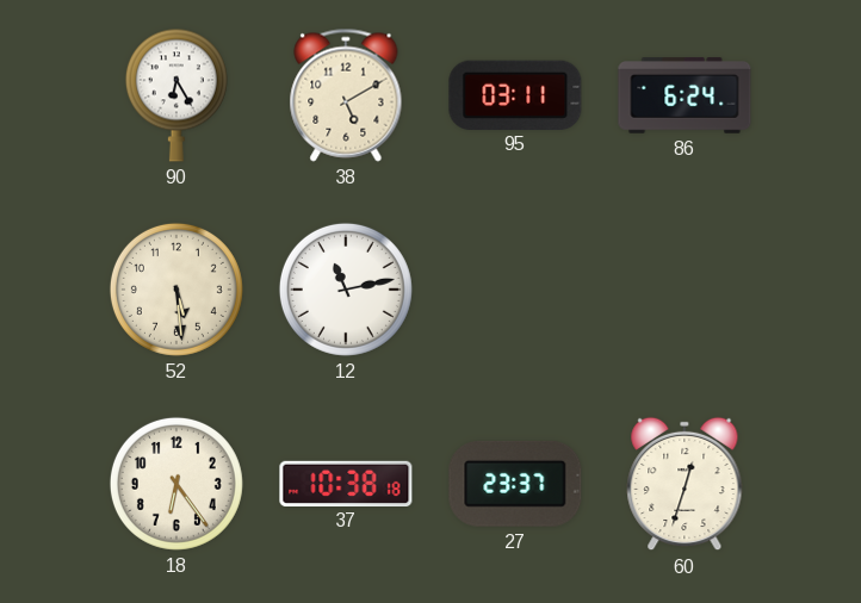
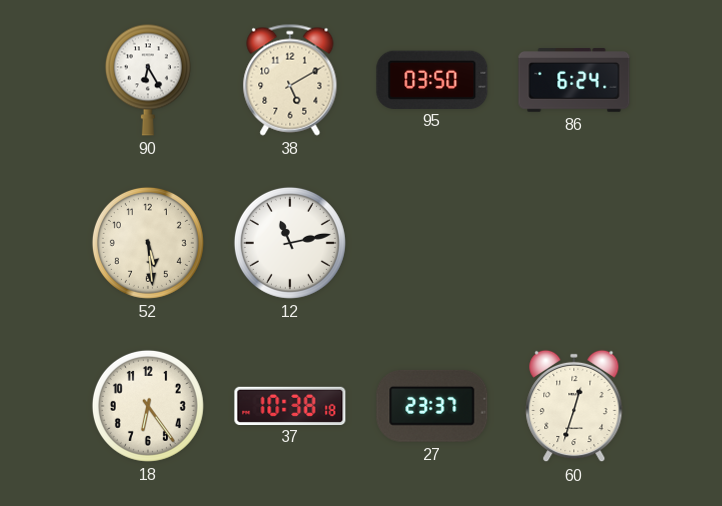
95: 03:11 -> 03:50 (432, 79)
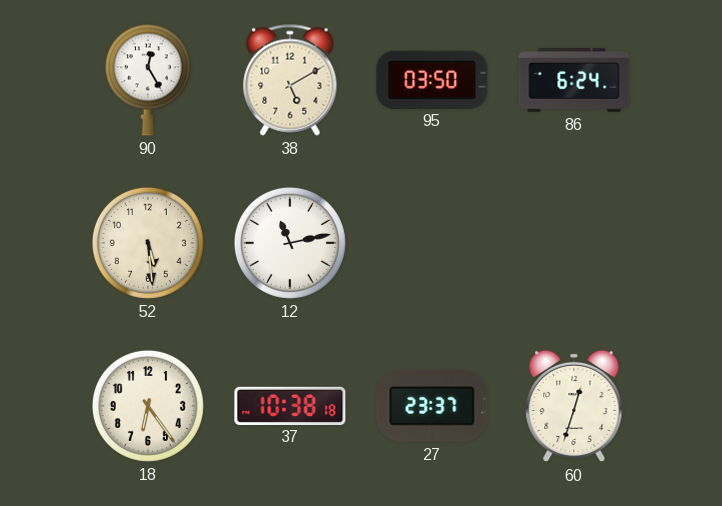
90: 6:25 -> 12:25 (148, 80)
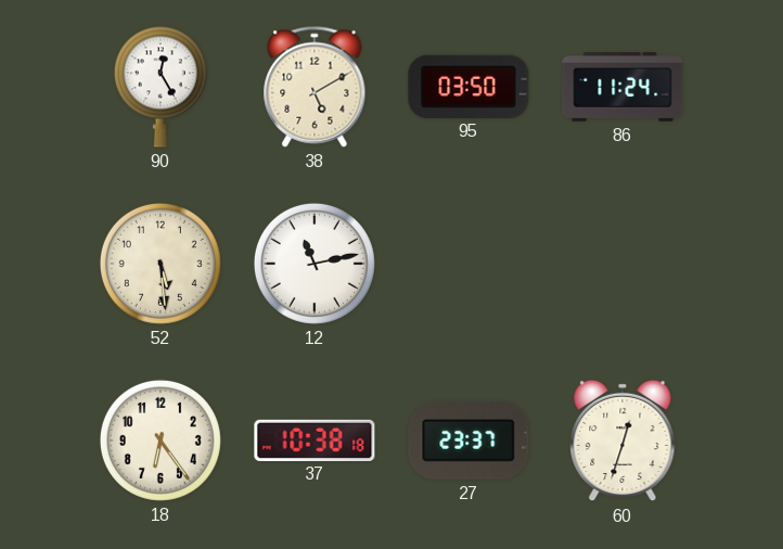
86: 6:24 -> 11:24 (622, 87)
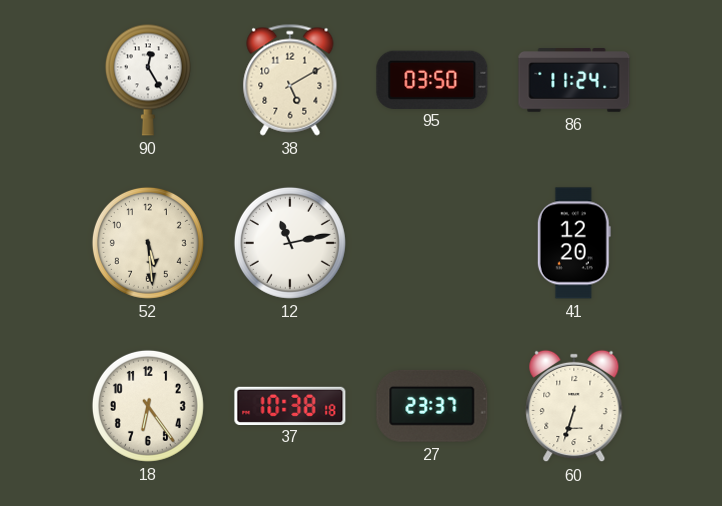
41: none -> 12:20 (574, 243)
60: 12:33 -> 6:33 (574, 406)
